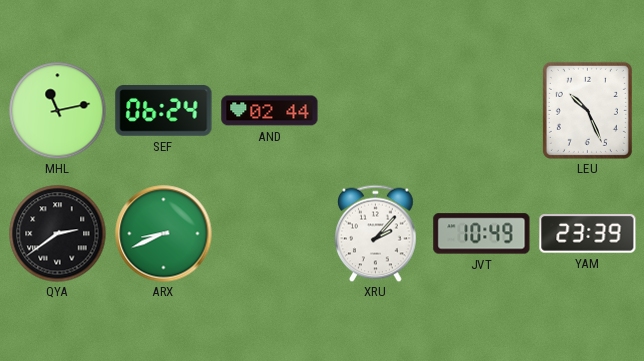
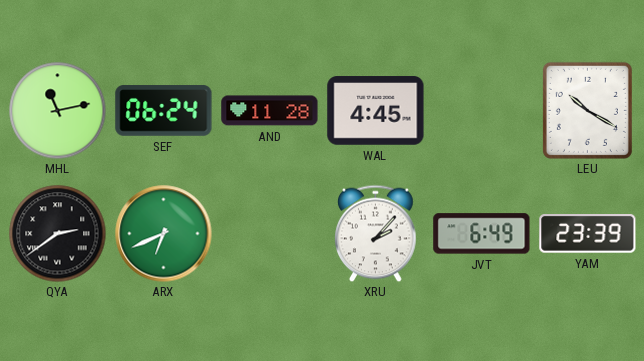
AND: 02:44 -> 11:28 (270, 111)
WAL: none -> 4:45 (376, 111)
LEU: 10:26 -> 10:20 (587, 110)
ARX: 8:41 -> 6:41 (164, 234)
JVT: 10:49 -> 6:49 (482, 234)
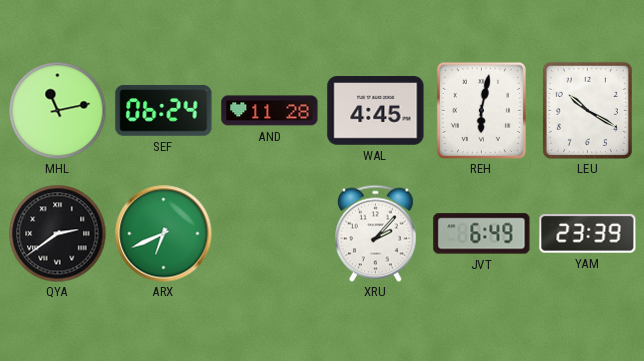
REH: none -> 6:02 (481, 110)
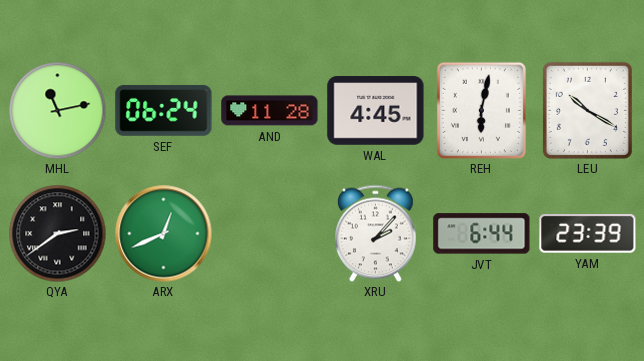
ARX: 6:41 -> 12:41 (164, 234)
JVT: 6:49 -> 6:44 (482, 234)
